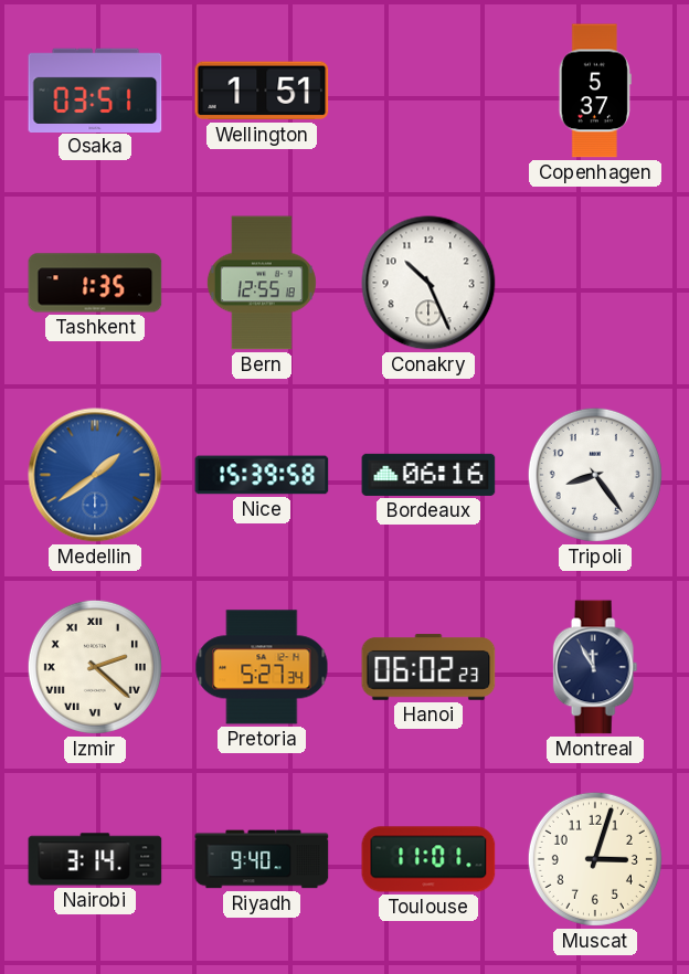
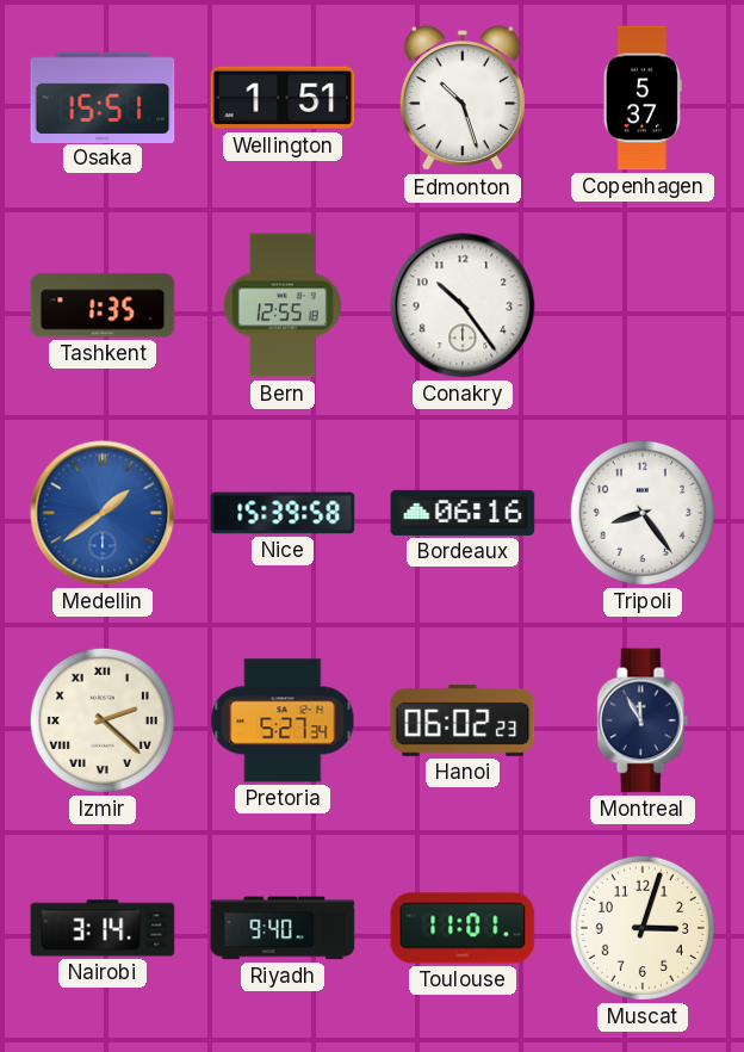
Osaka: 03:51 -> 15:51 (103, 97)
Edmonton: none -> 10:27 (463, 99)
Conakry: 10:26 -> 10:24 (463, 305)
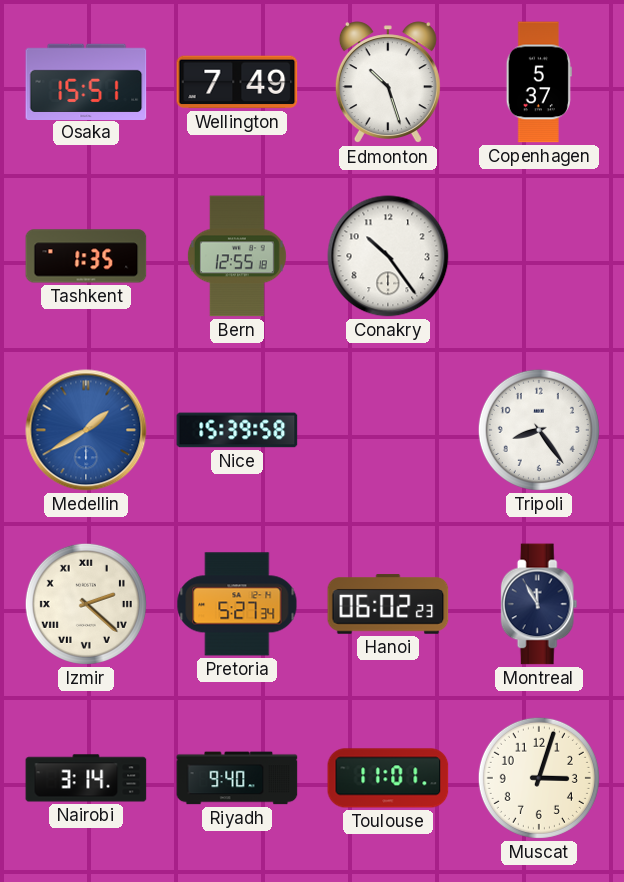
Wellington: 1:51 -> 7:49 (237, 82)
Medellin: 1:39 -> 1:40 (86, 430)
Bordeaux: 06:16 -> none (463, 513)
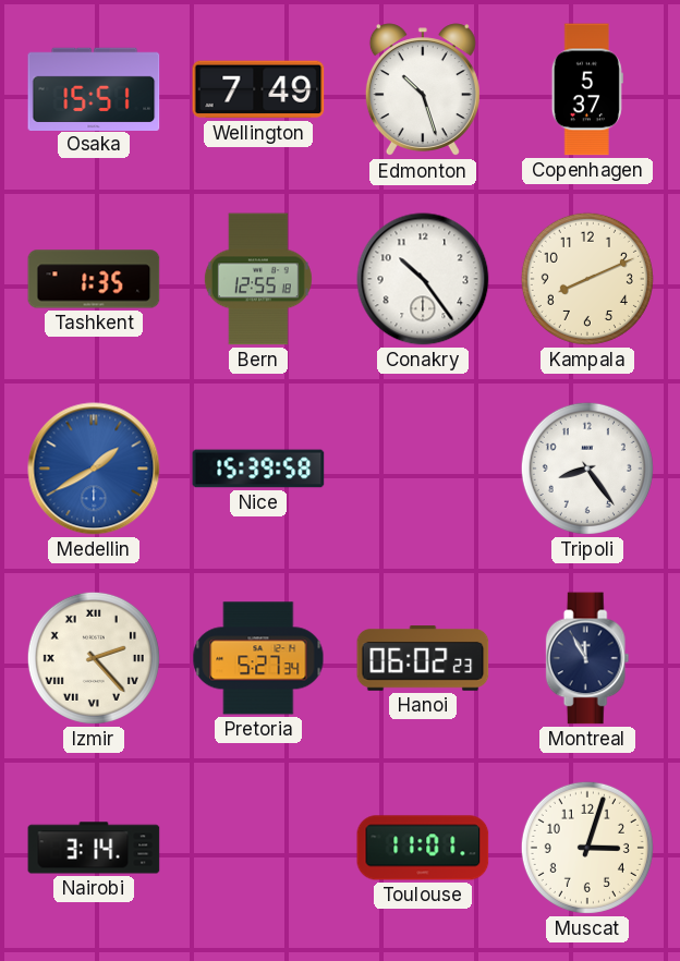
Kampala: none -> 8:11 (587, 279)
Izmir: 2:22 -> 2:23 (94, 658)
Riyadh: 9:40 -> none (237, 778)
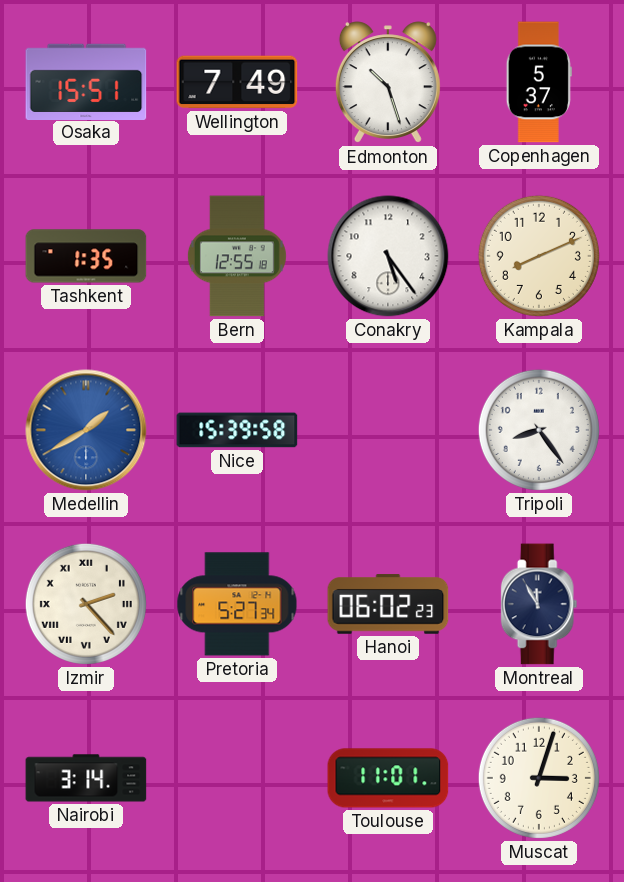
Conakry: 10:24 -> 5:24 (388, 256)
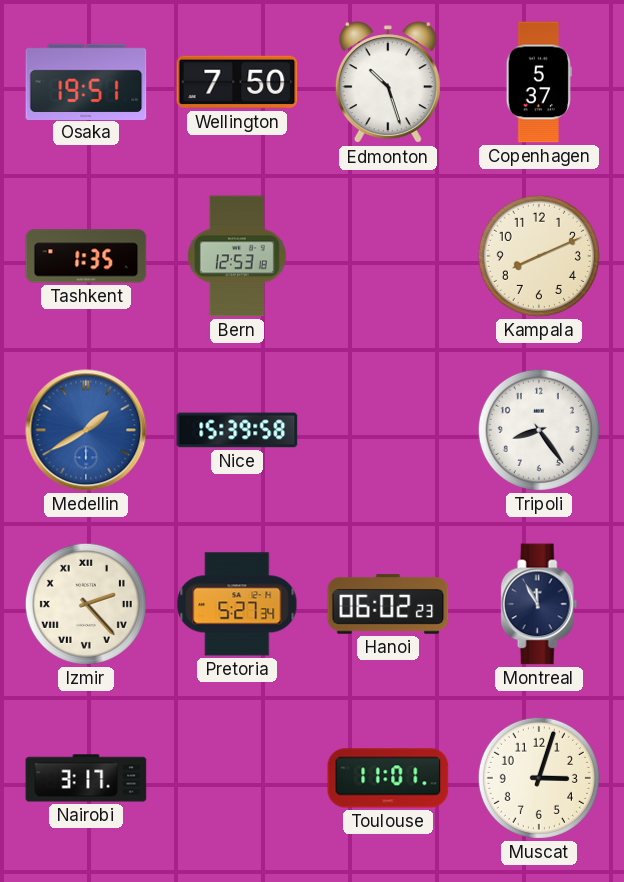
Osaka: 15:51 -> 19:51 (86, 81)
Wellington: 7:49 -> 7:50 (237, 82)
Bern: 12:55 -> 12:53 (237, 256)
Conakry: 5:24 -> none (388, 256)
Nairobi: 3:14 -> 3:17 (86, 778)
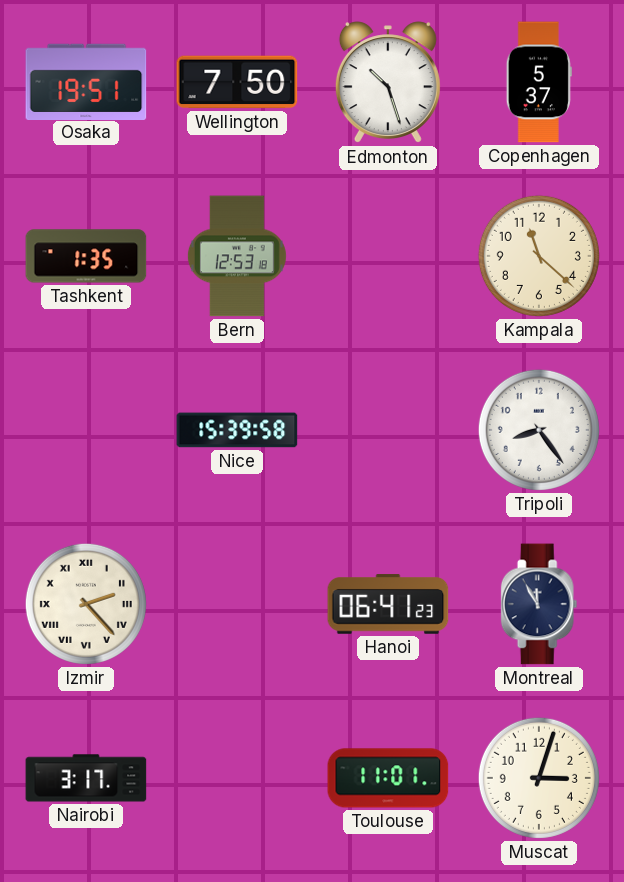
Kampala: 8:11 -> 11:22 (539, 256)
Medellin: 1:40 -> none (86, 430)
Pretoria: 5:27 -> none (237, 604)
Hanoi: 06:02 -> 06:41 (388, 604)
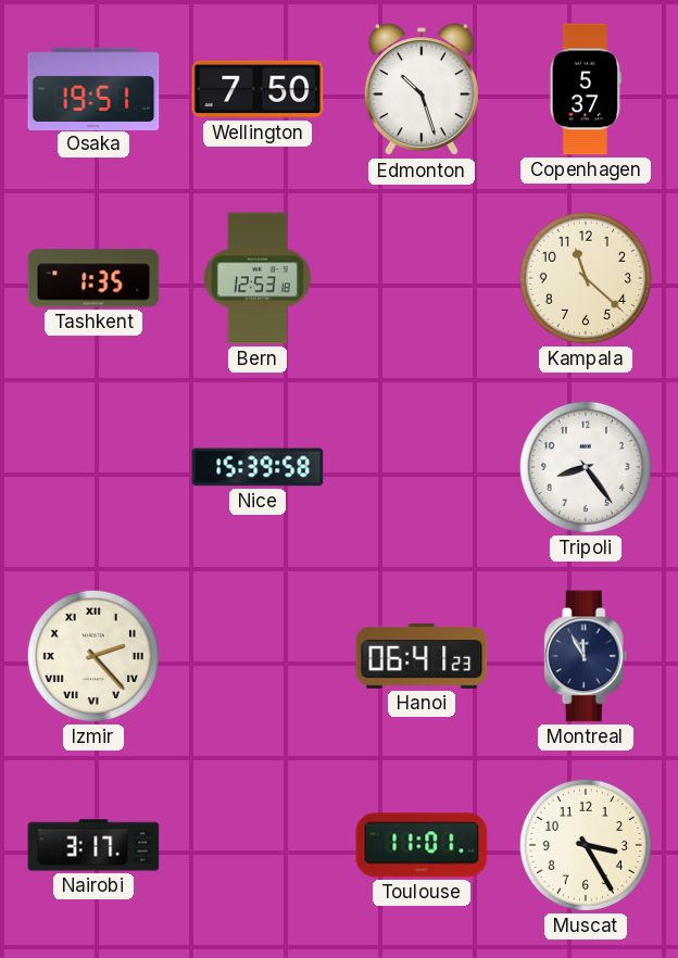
Muscat: 3:03 -> 3:25 (586, 845)
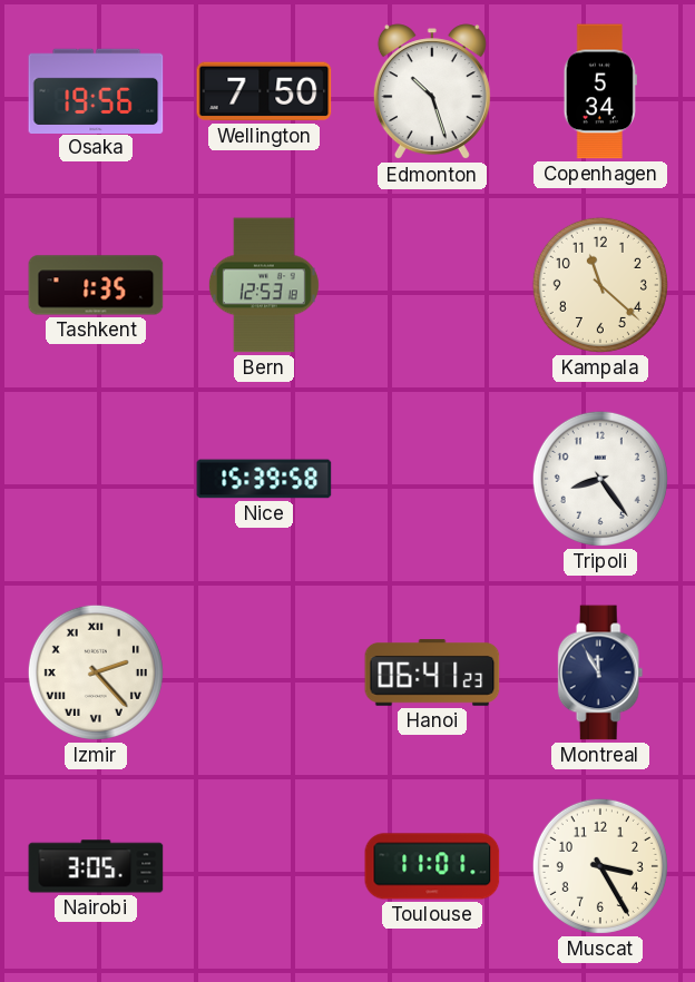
Osaka: 19:51 -> 19:56 (96, 90)
Copenhagen: 5:37 -> 5:34 (600, 91)
Nairobi: 3:17 -> 3:05 (96, 866)
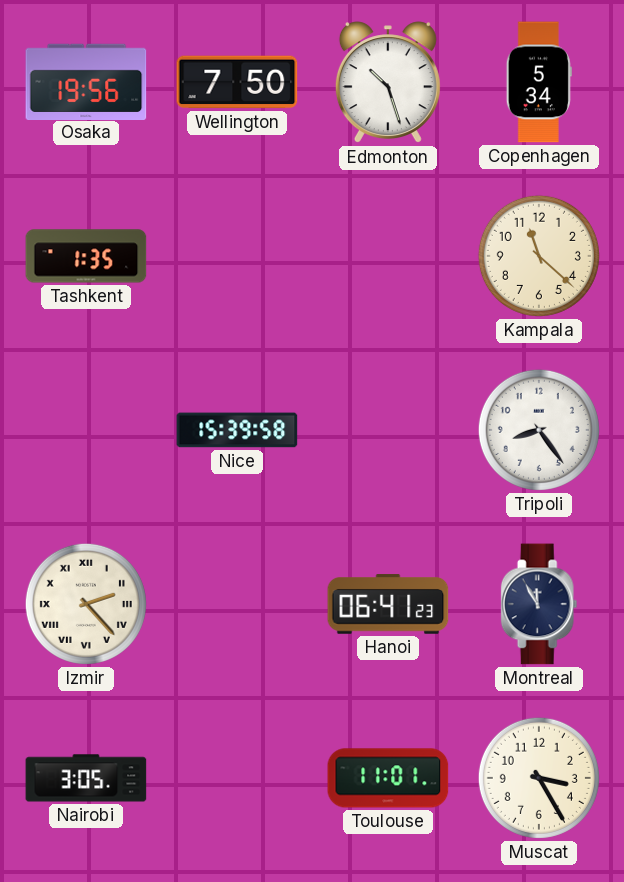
Bern: 12:53 -> none (264, 285)
